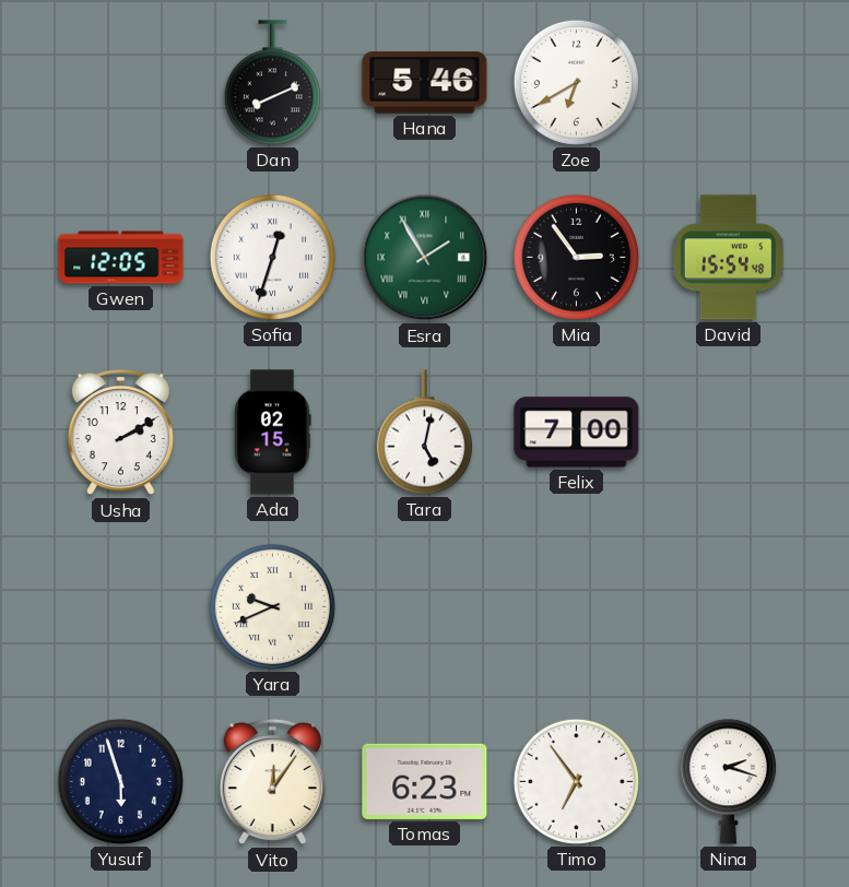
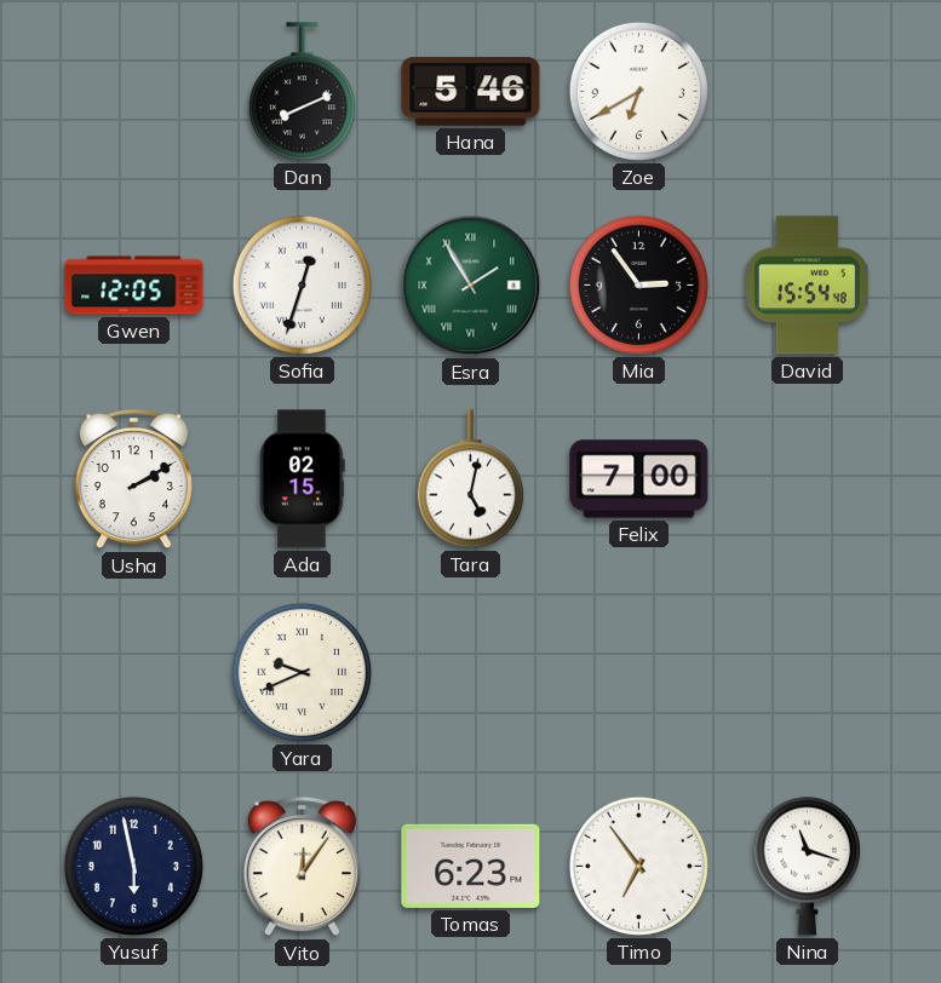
Yusuf: 5:57 -> 5:58 (133, 866)
Nina: 2:18 -> 11:18 (807, 867)
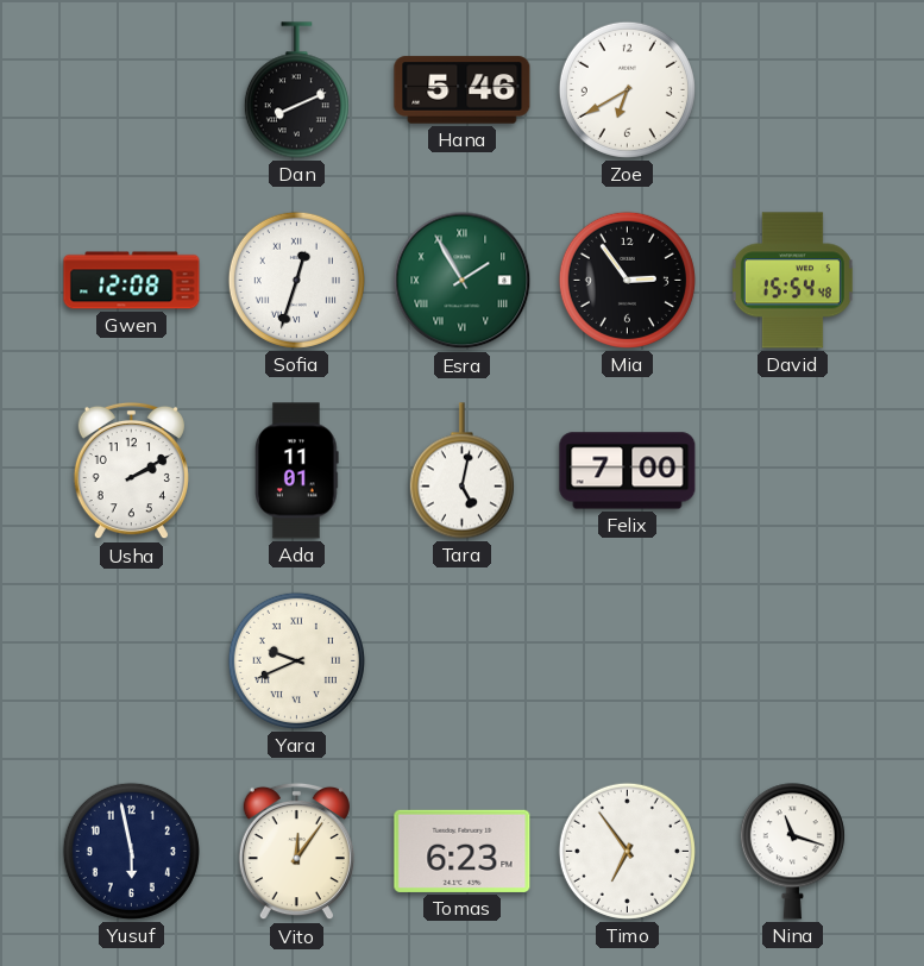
Gwen: 12:05 -> 12:08 (132, 281)
Ada: 02:15 -> 11:01 (297, 471)
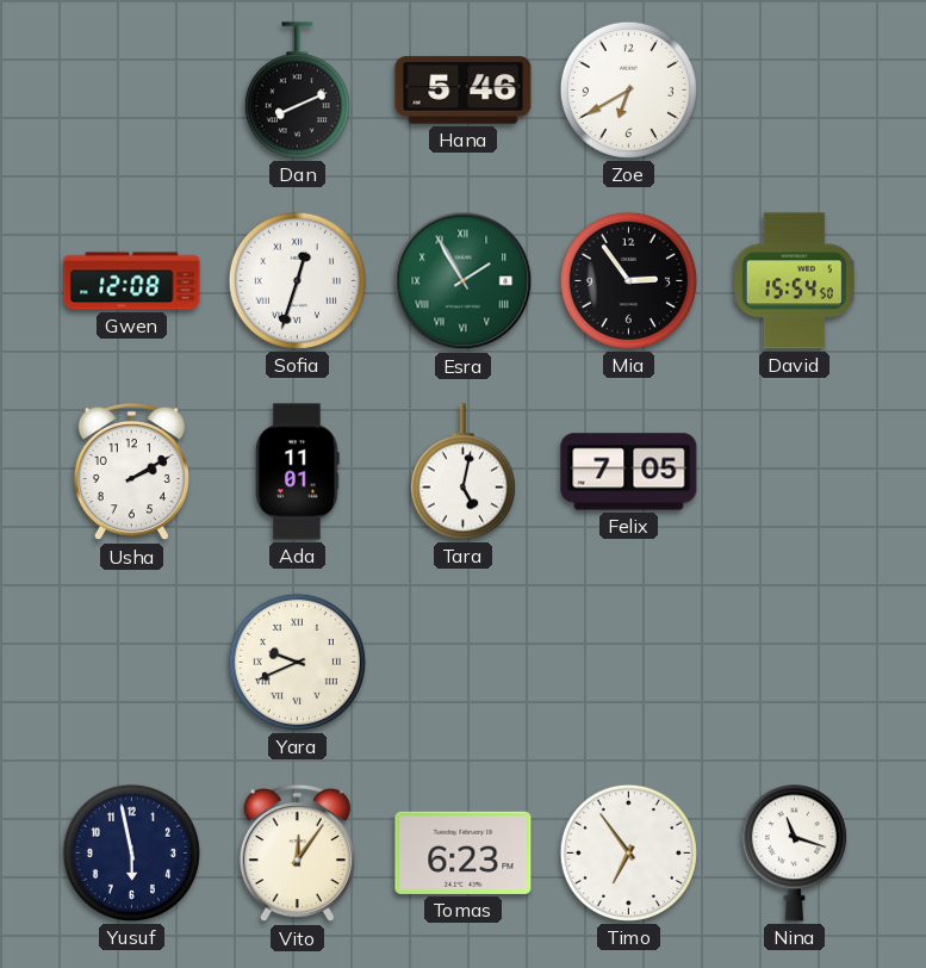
David: 15:54:48 -> 15:54:50 (794, 281)
Felix: 7:00 -> 7:05 (629, 472)
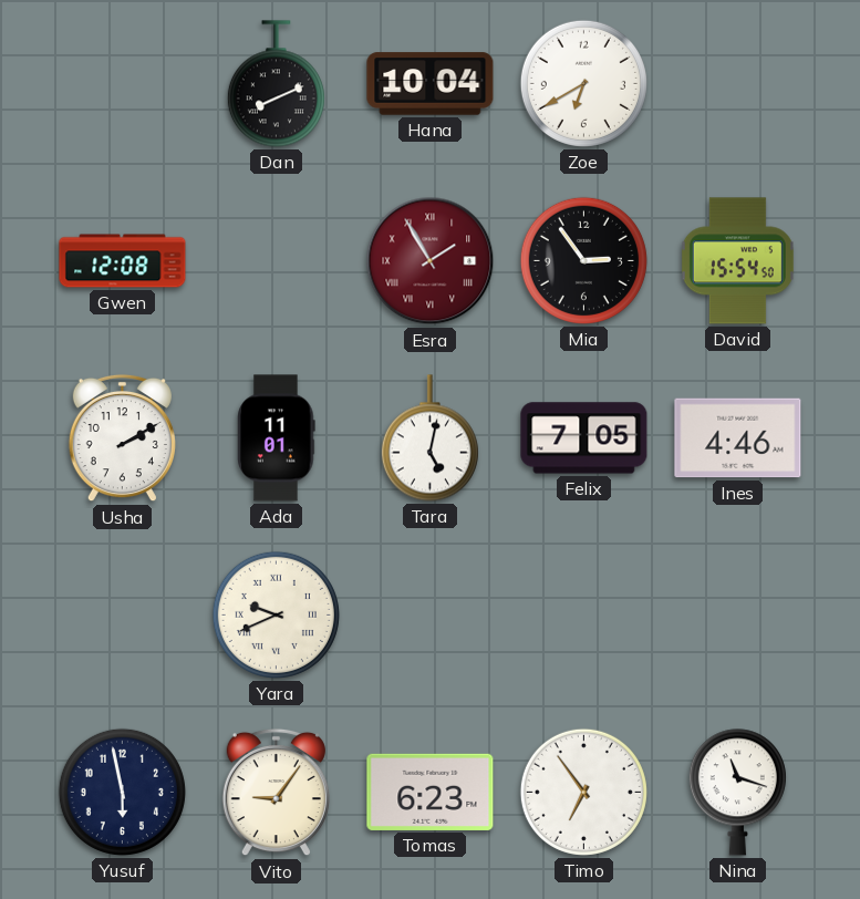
Hana: 5:46 -> 10:04 (431, 84)
Sofia: 12:33 -> none (297, 280)
Esra dial: green -> burgundy (431, 261)
Ines: none -> 4:46 (738, 438)
Vito: 12:06 -> 9:06 (276, 793)
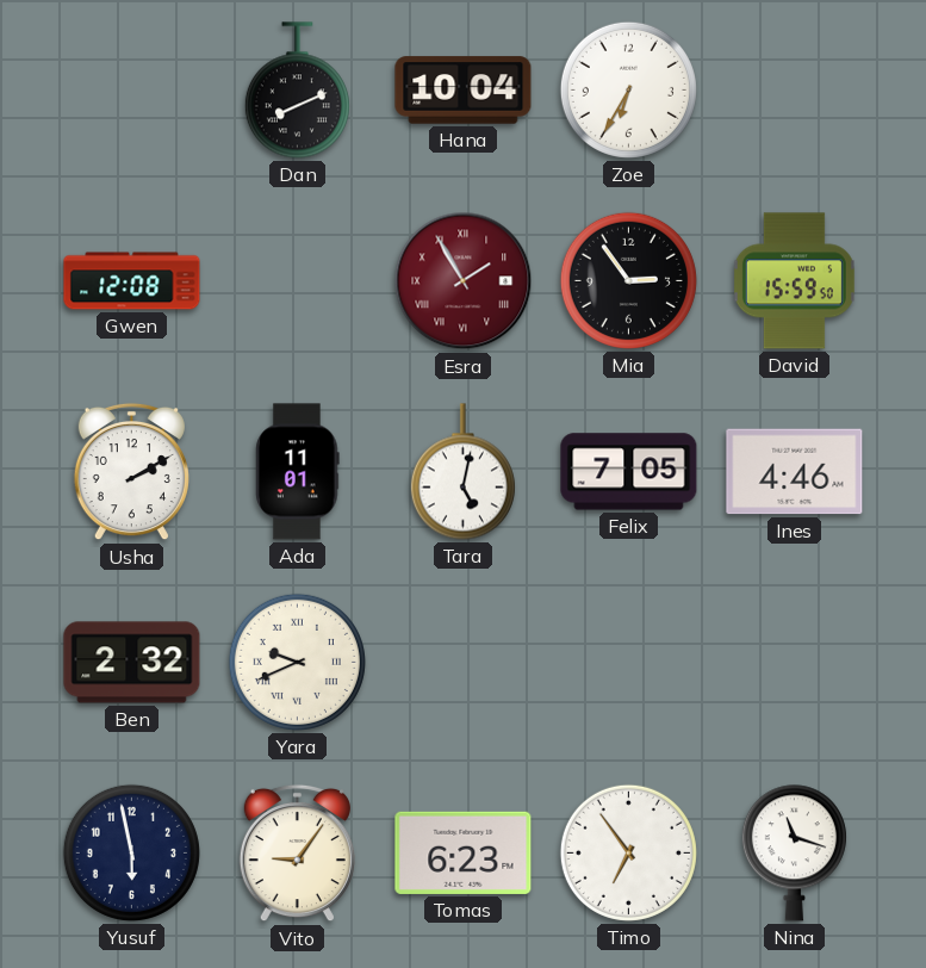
Zoe: 6:40 -> 6:35 (628, 89)
David: 15:54 -> 15:59 (794, 281)
Ben: none -> 2:32 (132, 663)
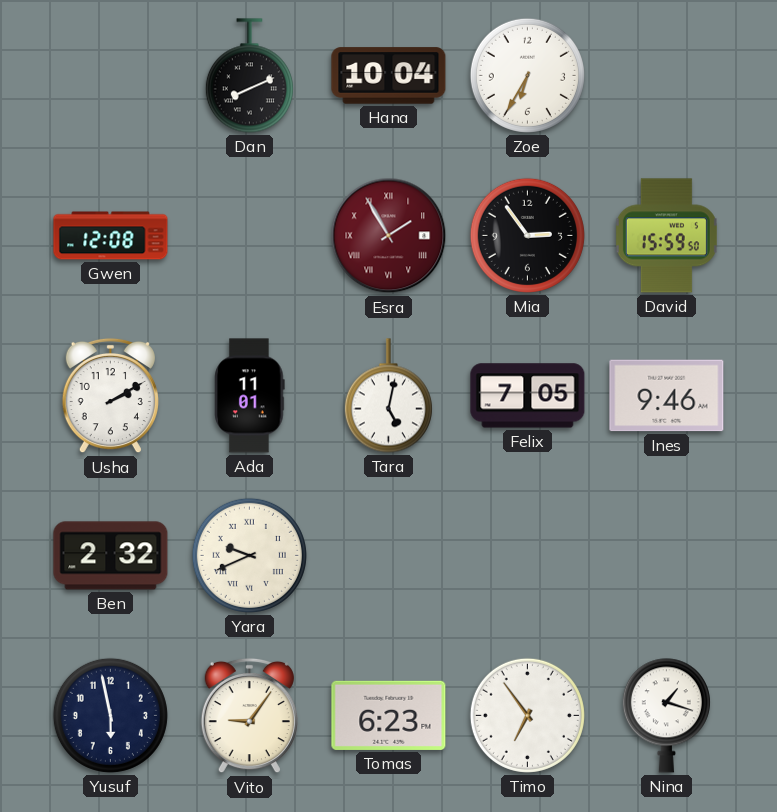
Ines: 4:46 -> 9:46 (667, 396)
Nina: 11:18 -> 1:18 (666, 716)
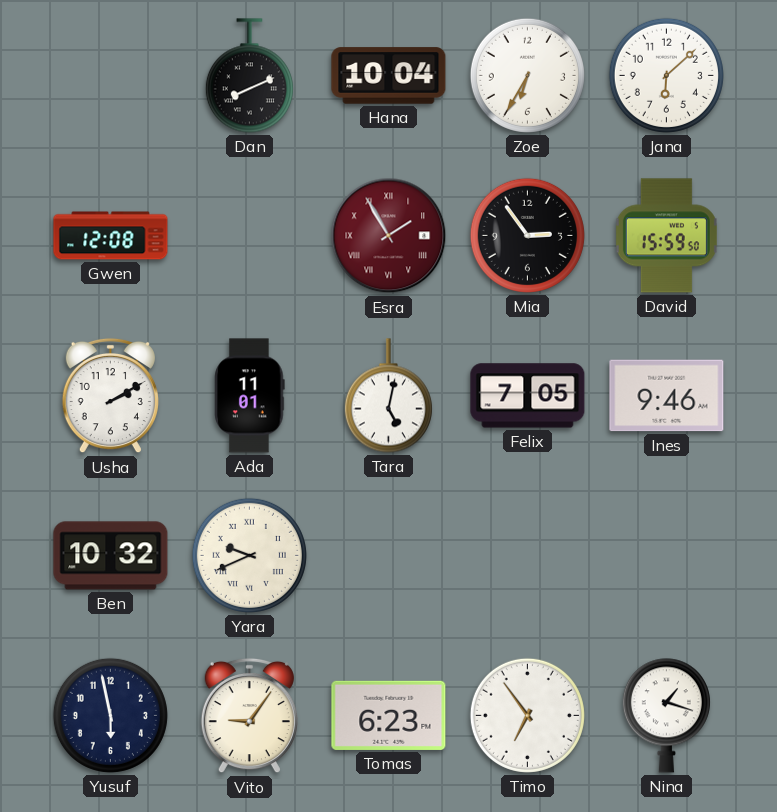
Jana: none -> 6:08 (666, 75)
Ben: 2:32 -> 10:32 (111, 556)
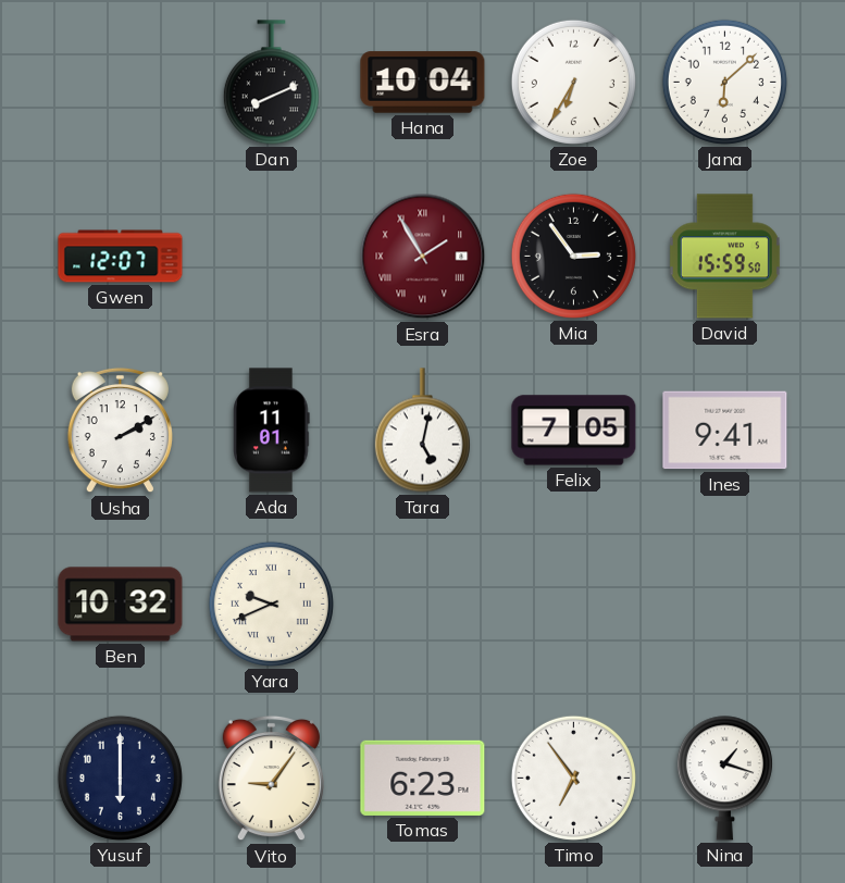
Gwen: 12:08 -> 12:07 (121, 257)
Ines: 9:46 -> 9:41 (725, 431)
Yusuf: 5:58 -> 6:00 (120, 778)
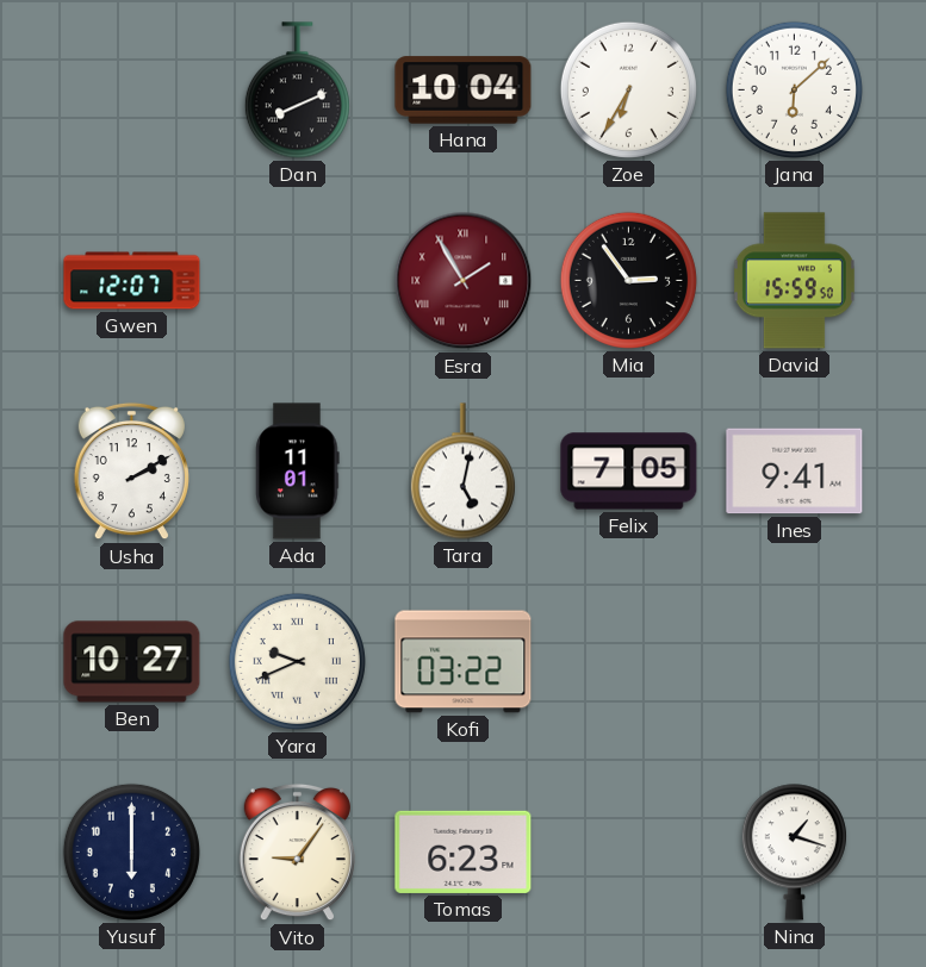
Ben: 10:32 -> 10:27 (132, 662)
Kofi: none -> 03:22 (464, 662)
Timo: 6:54 -> none (573, 778)
